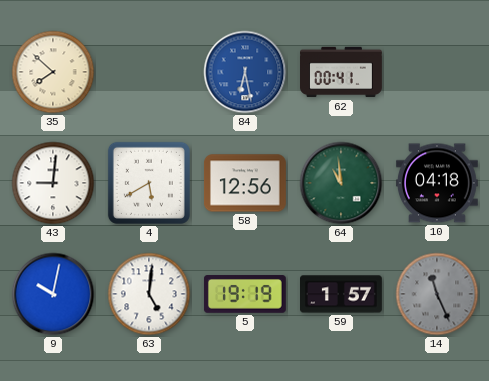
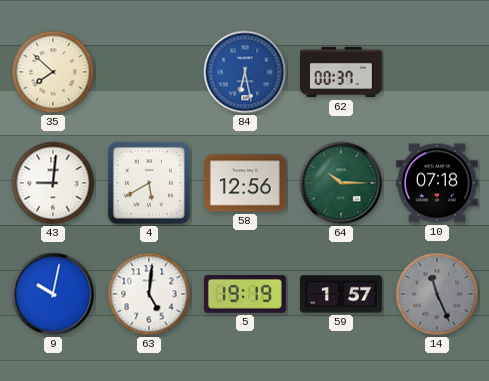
62: 00:41 -> 00:37 (342, 72)
64: 10:59 -> 10:15 (341, 183)
10: 04:18 -> 07:18 (437, 183)
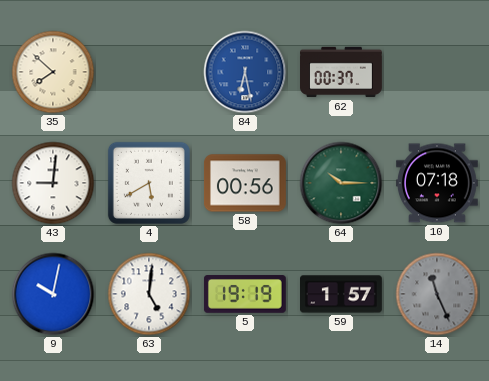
58: 12:56 -> 00:56 (245, 183)
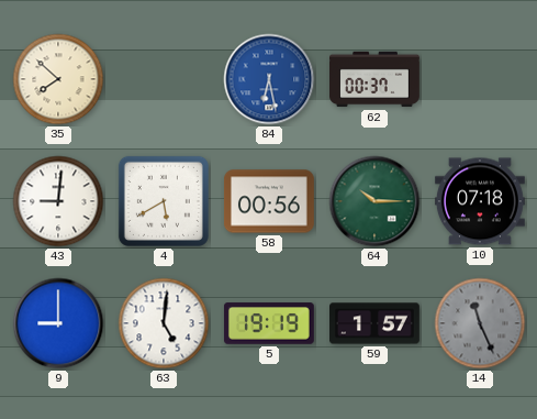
9: 10:02 -> 9:00 (58, 323)
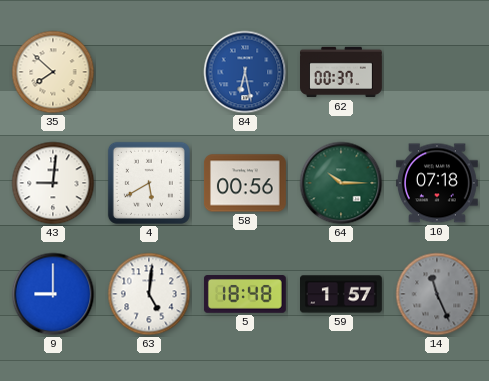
5: 19:19 -> 18:48 (245, 294)
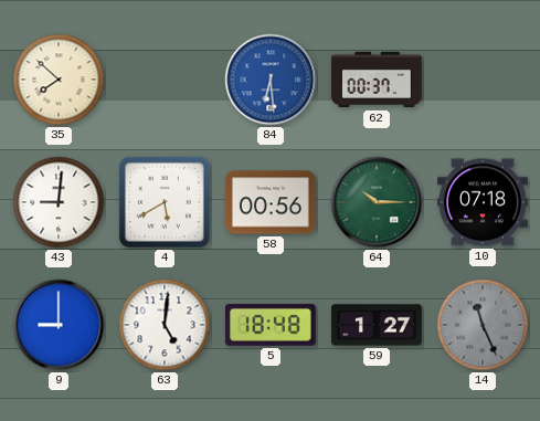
84: 6:28 -> 6:29 (271, 80)
59: 1:57 -> 1:27 (378, 325)
